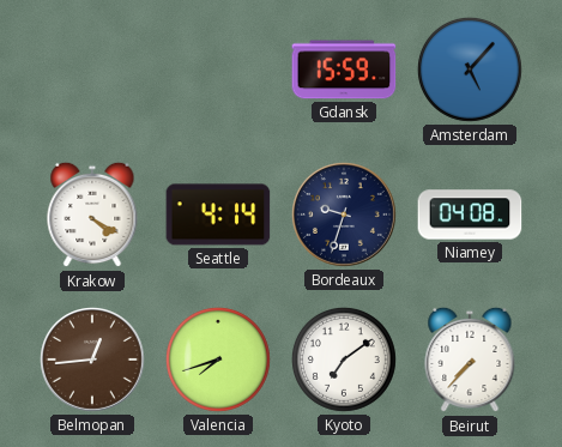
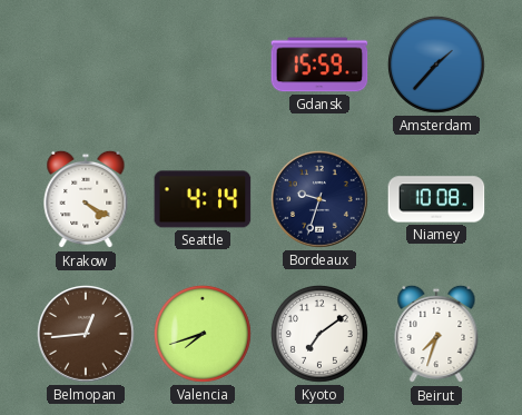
Amsterdam: 5:07 -> 1:37 (436, 65)
Niamey: 04:08 -> 10:08 (436, 199)
Beirut: 7:37 -> 7:33 (436, 334)
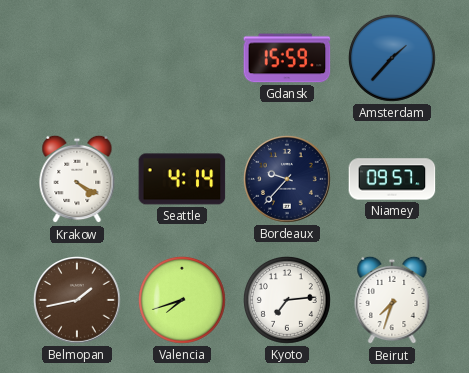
Bordeaux: 9:33 -> 9:37 (288, 180)
Niamey: 10:08 -> 09:57 (392, 179)
Belmopan: 12:44 -> 1:43 (78, 301)
Kyoto: 7:09 -> 7:14 (287, 300)
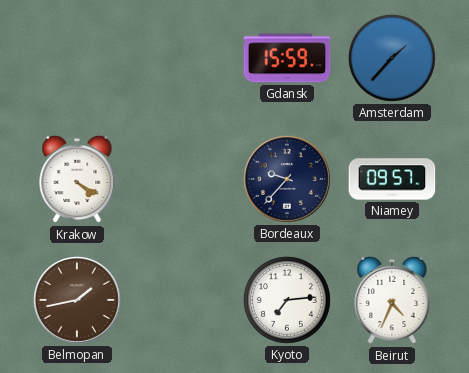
Seattle: 4:14 -> none (182, 179)
Valencia: 7:42 -> none (182, 300)
Beirut: 7:33 -> 4:34 (392, 300)
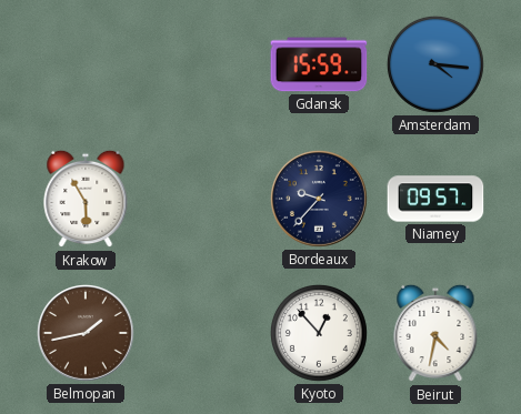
Amsterdam: 1:37 -> 4:16 (435, 64)
Krakow: 4:20 -> 5:55 (86, 199)
Kyoto: 7:14 -> 12:53 (319, 333)
Beirut: 4:34 -> 4:32 (435, 333)
